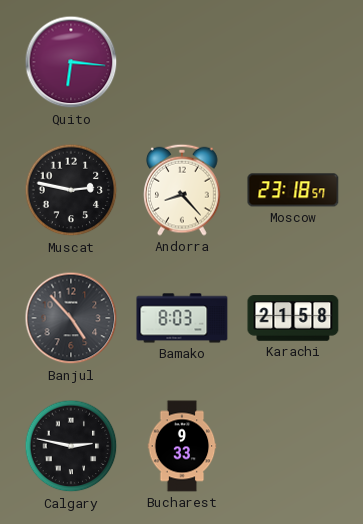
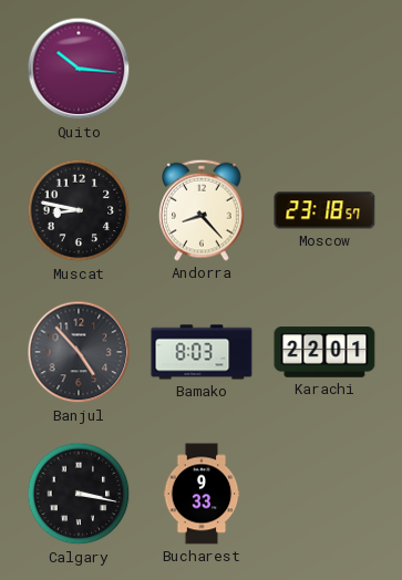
Quito: 6:16 -> 10:16 (79, 69)
Muscat: 2:47 -> 8:47 (79, 210)
Karachi: 21:58 -> 22:01 (324, 352)
Calgary: 2:47 -> 3:17 (79, 494)
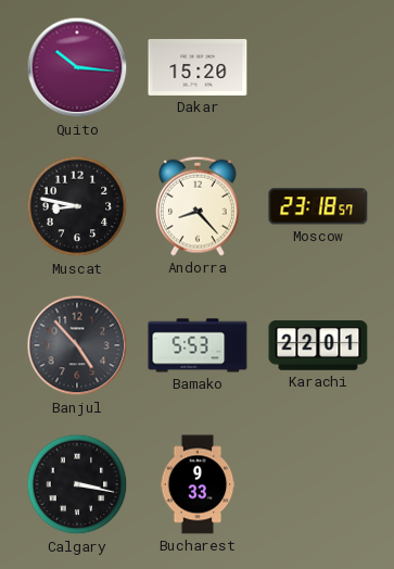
Dakar: none -> 15:20 (198, 67)
Bamako: 8:03 -> 5:53 (198, 345)
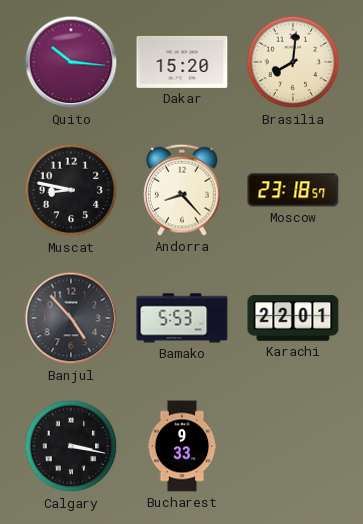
Brasilia: none -> 8:01 (293, 62)
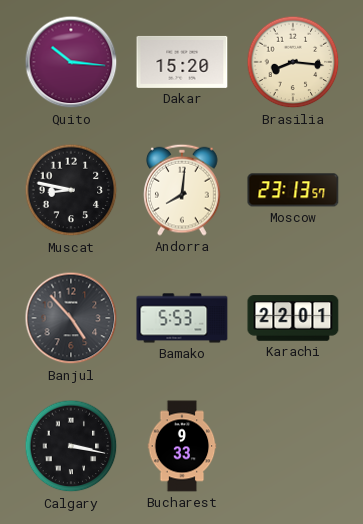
Brasilia: 8:01 -> 8:16 (293, 62)
Andorra: 8:23 -> 8:01 (183, 190)
Moscow: 23:18 -> 23:13 (293, 190)
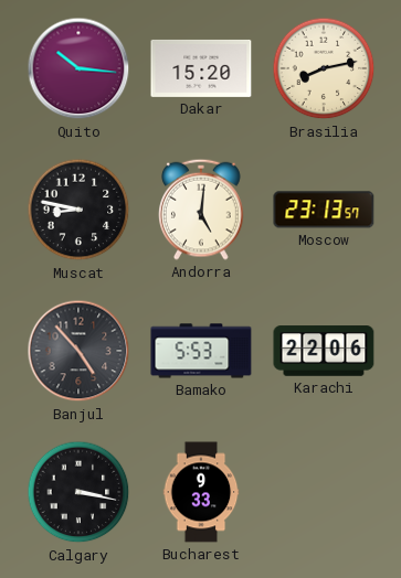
Brasilia: 8:16 -> 8:13 (324, 68)
Andorra: 8:01 -> 5:01 (202, 210)
Karachi: 22:01 -> 22:06 (324, 351)
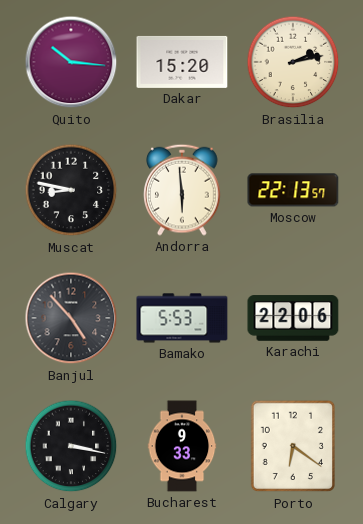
Brasilia: 8:13 -> 2:13 (293, 62)
Andorra: 5:01 -> 5:59 (183, 190)
Moscow: 23:13 -> 22:13 (293, 190)
Porto: none -> 6:21 (292, 446)
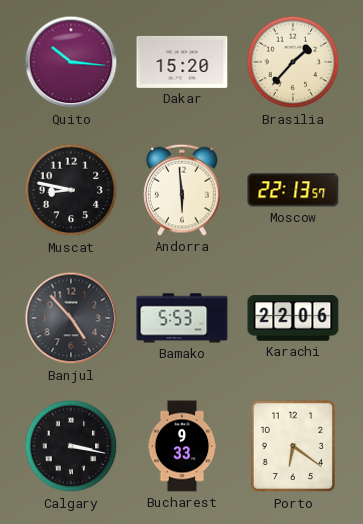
Brasilia: 2:13 -> 1:37 (293, 62)
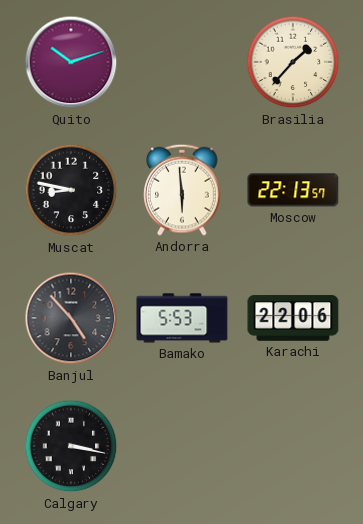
Quito: 10:16 -> 10:12 (71, 62)
Dakar: 15:20 -> none (182, 62)
Bucharest: 9:33 -> none (182, 446)
Porto: 6:21 -> none (292, 446)
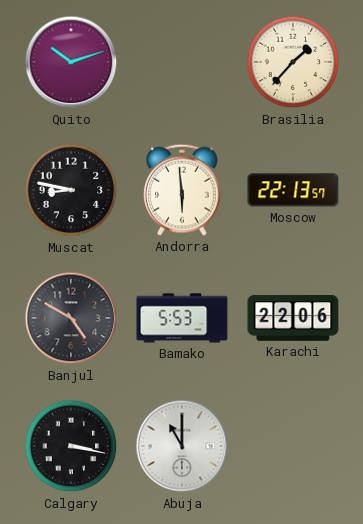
Banjul: 4:53 -> 4:50 (71, 318)
Abuja: none -> 11:00 (182, 446)
